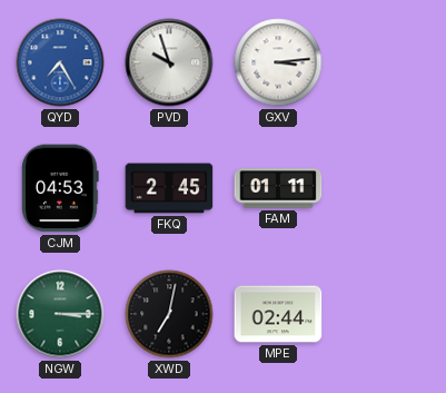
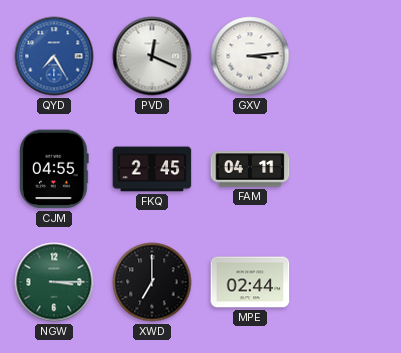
PVD: 9:57 -> 12:19 (152, 56)
CJM: 04:53 -> 04:55 (54, 169)
FAM: 01:11 -> 04:11 (250, 169)
XWD: 7:02 -> 7:00 (152, 282)
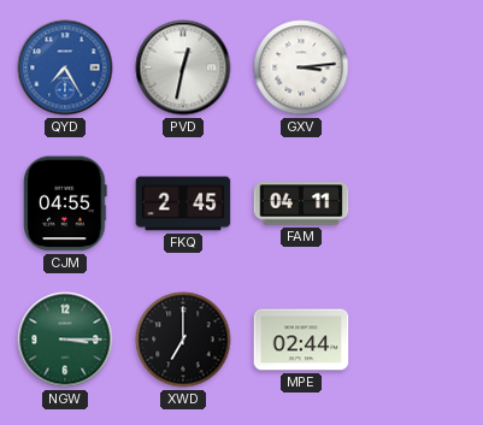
PVD: 12:19 -> 12:32 (183, 67)
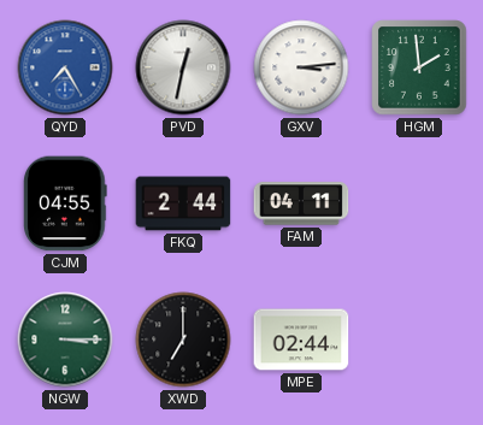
HGM: none -> 1:59 (419, 67)
FKQ: 2:45 -> 2:44 (183, 203)
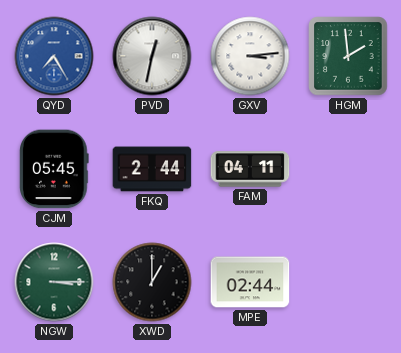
CJM: 04:55 -> 05:45 (54, 169)
XWD: 7:00 -> 1:00 (152, 282)
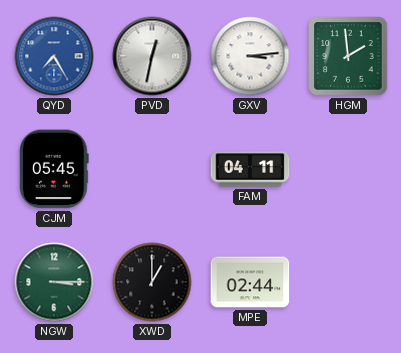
FKQ: 2:44 -> none (152, 169)
